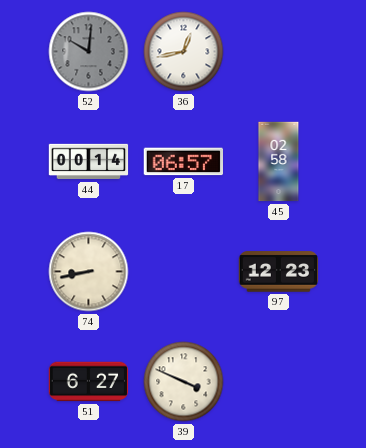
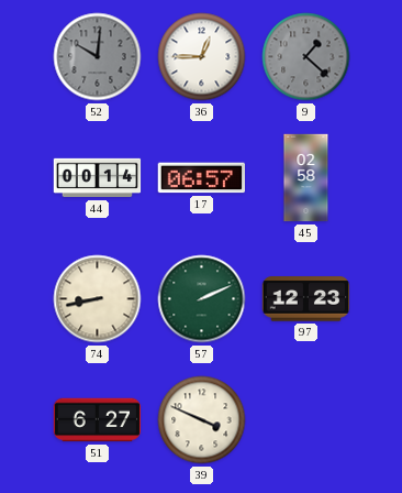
36: 12:43 -> 12:45 (202, 57)
9: none -> 1:22 (306, 57)
57: none -> 2:11 (202, 299)
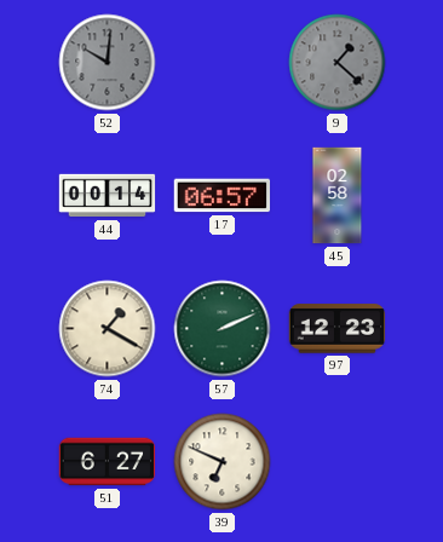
36: 12:45 -> none (202, 57)
74: 8:43 -> 1:20 (108, 329)
39: 3:49 -> 6:49 (223, 462)
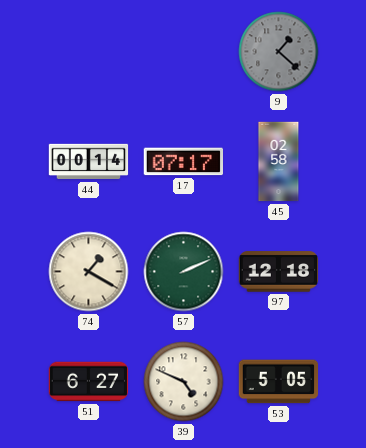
52: 10:01 -> none (108, 63)
17: 06:57 -> 07:17 (183, 162)
97: 12:23 -> 12:18 (279, 272)
39: 6:49 -> 4:49 (184, 382)
53: none -> 5:05 (279, 382)
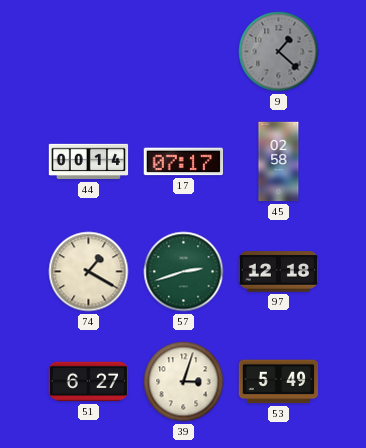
57: 2:11 -> 2:42 (184, 272)
39: 4:49 -> 3:03 (184, 382)
53: 5:05 -> 5:49 (279, 382)
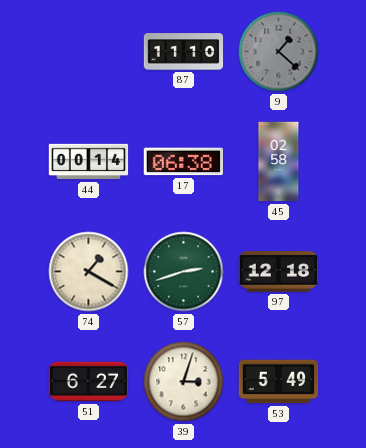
87: none -> 11:10 (184, 52)
17: 07:17 -> 06:38 (183, 162)
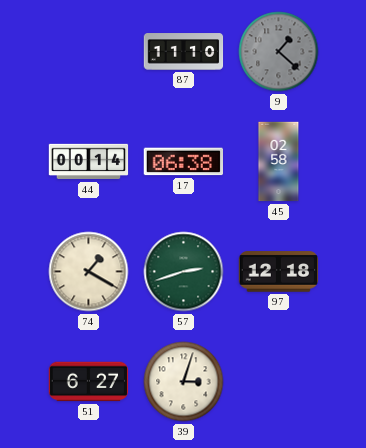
53: 5:49 -> none (279, 382)
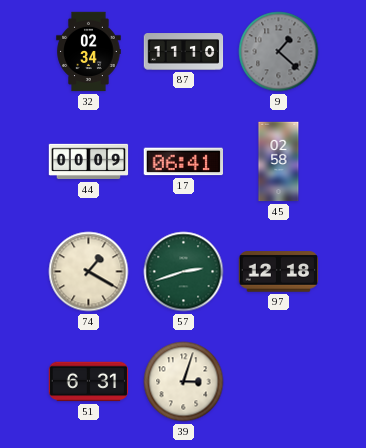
32: none -> 02:34 (89, 52)
44: 00:14 -> 00:09 (89, 162)
17: 06:38 -> 06:41 (183, 162)
51: 6:27 -> 6:31 (89, 382)
